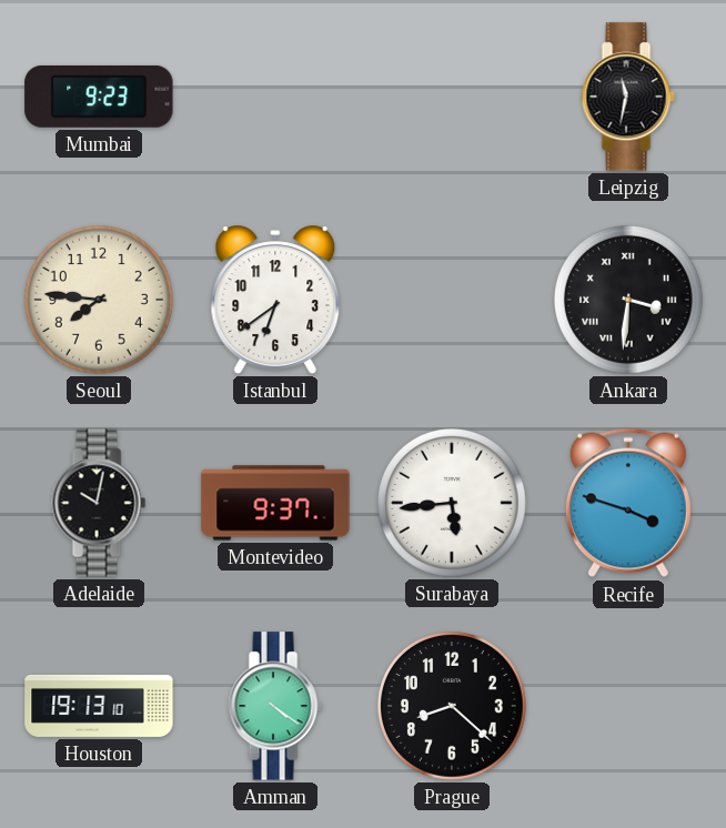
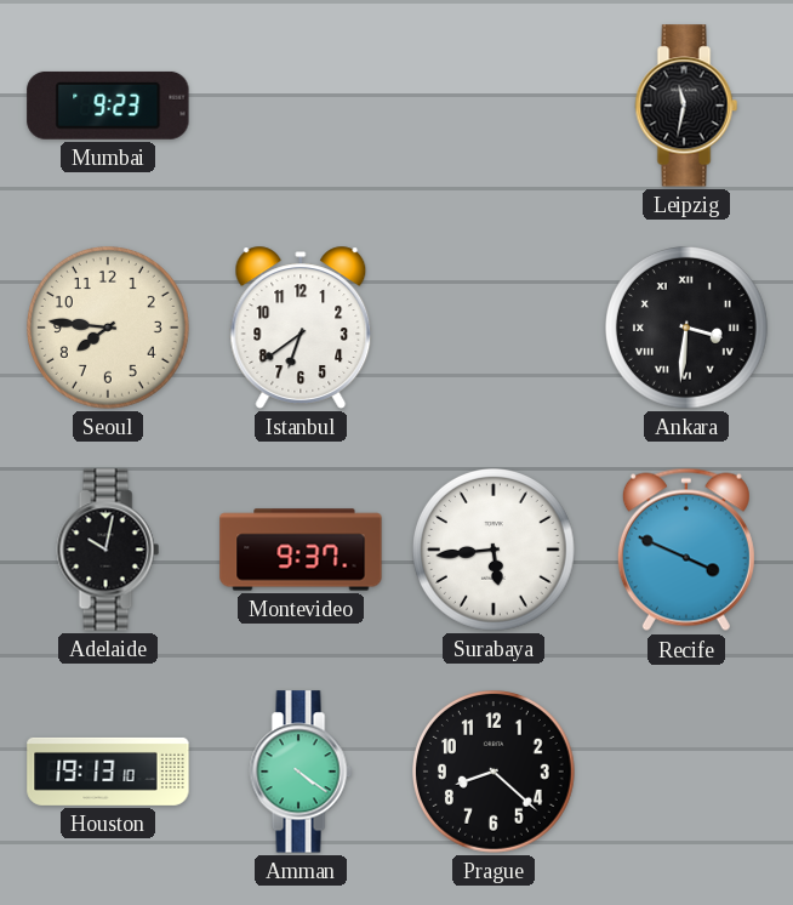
Recife: 3:48 -> 3:49 (686, 550)
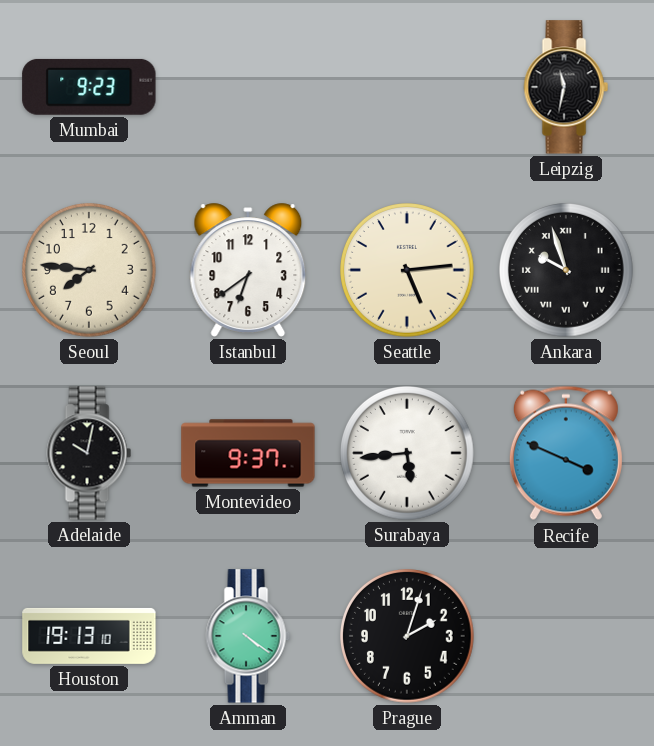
Seattle: none -> 5:14 (408, 271)
Ankara: 3:31 -> 9:57 (567, 271)
Prague: 8:22 -> 2:03 (408, 637)
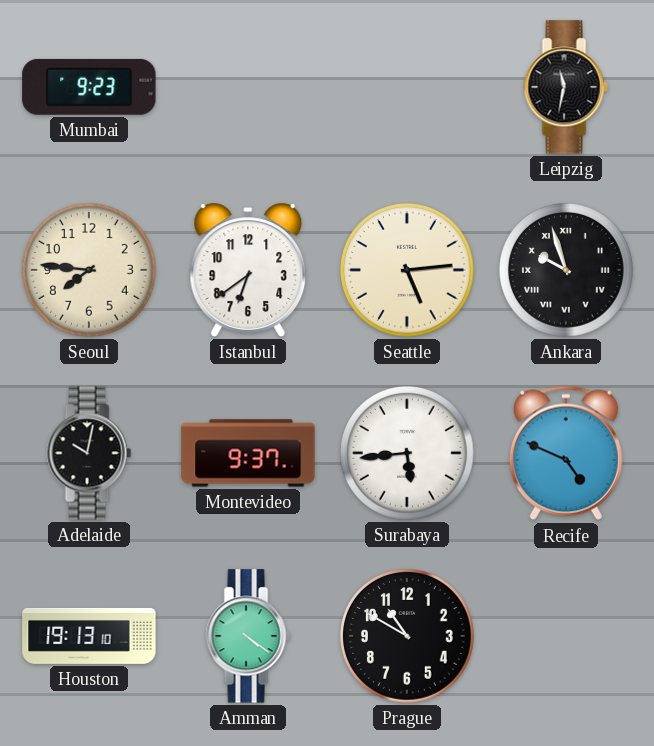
Recife: 3:49 -> 4:49 (566, 453)
Prague: 2:03 -> 10:50 (408, 637)
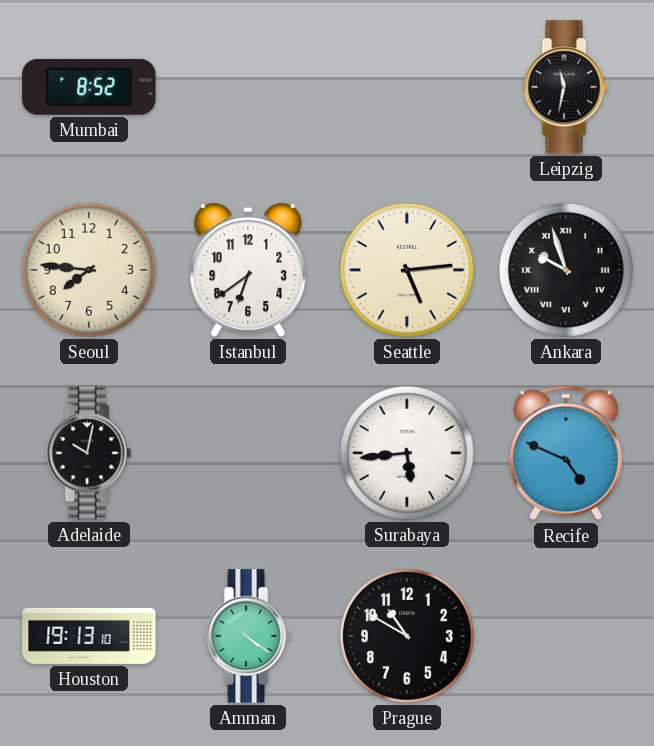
Mumbai: 9:23 -> 8:52 (89, 87)
Montevideo: 9:37 -> none (248, 453)
